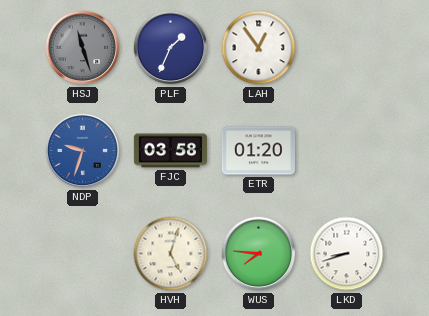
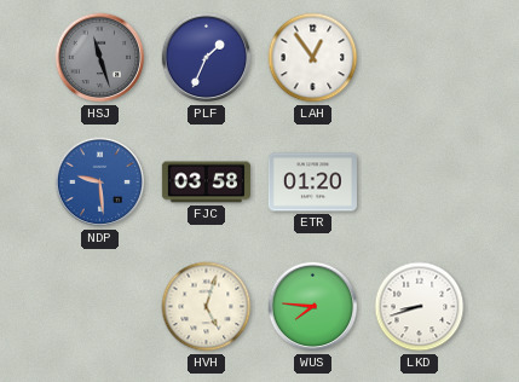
NDP: 9:33 -> 9:29 (100, 183)
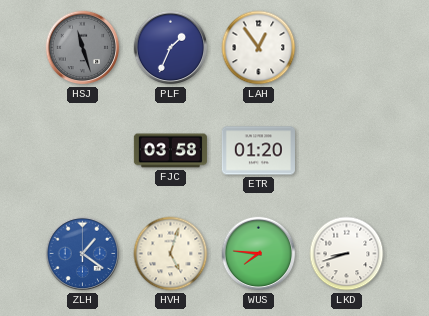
NDP: 9:29 -> none (100, 183)
ZLH: none -> 1:21 (83, 254)
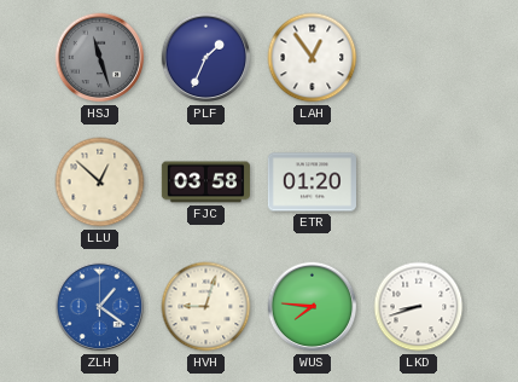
LLU: none -> 12:52 (100, 183)
HVH: 5:03 -> 9:03 (206, 307)
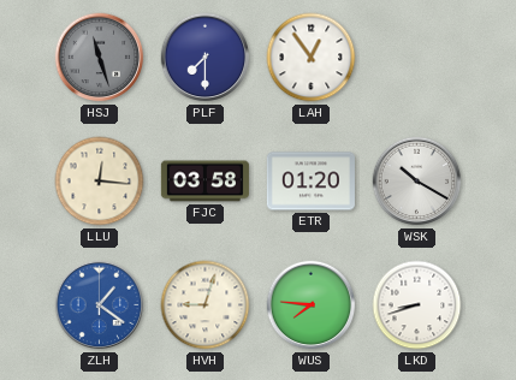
PLF: 1:34 -> 7:30 (206, 58)
LLU: 12:52 -> 12:16 (100, 182)
WSK: none -> 10:20 (417, 182)
